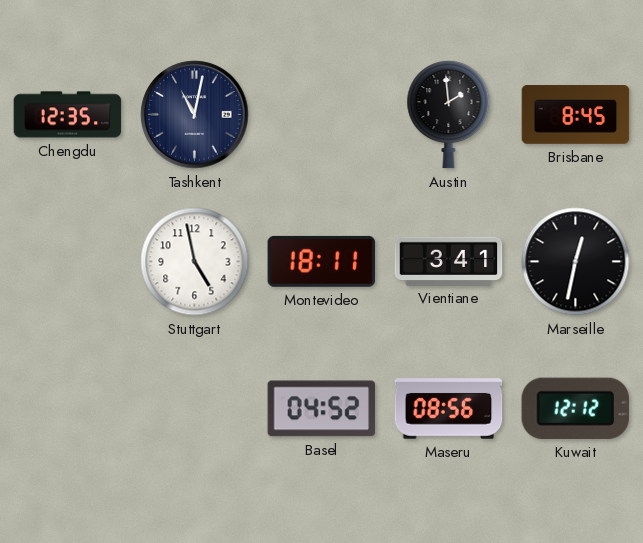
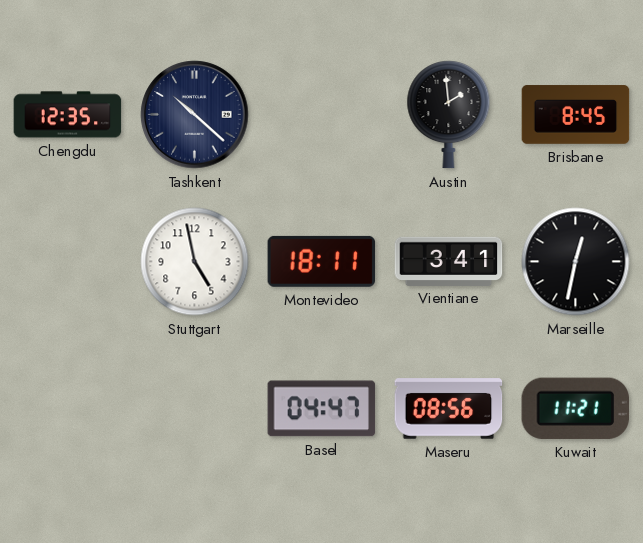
Tashkent: 11:02 -> 10:22 (195, 115)
Basel: 04:52 -> 04:47 (322, 409)
Kuwait: 12:12 -> 11:21 (576, 408)
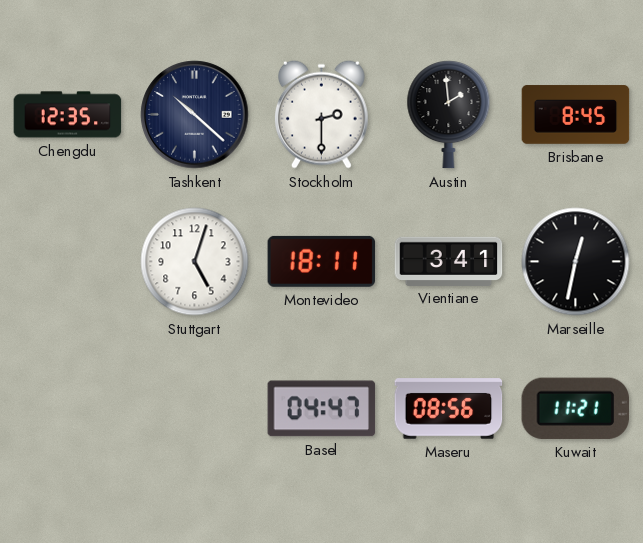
Stockholm: none -> 2:30 (321, 114)
Stuttgart: 4:58 -> 5:03 (195, 262)
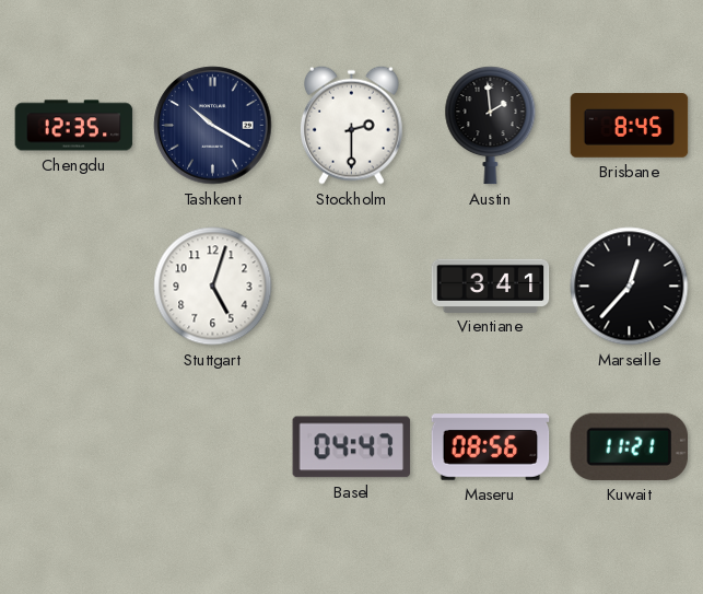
Tashkent: 10:22 -> 10:20 (213, 126)
Montevideo: 18:11 -> none (322, 261)
Marseille: 12:32 -> 12:37 (630, 287)
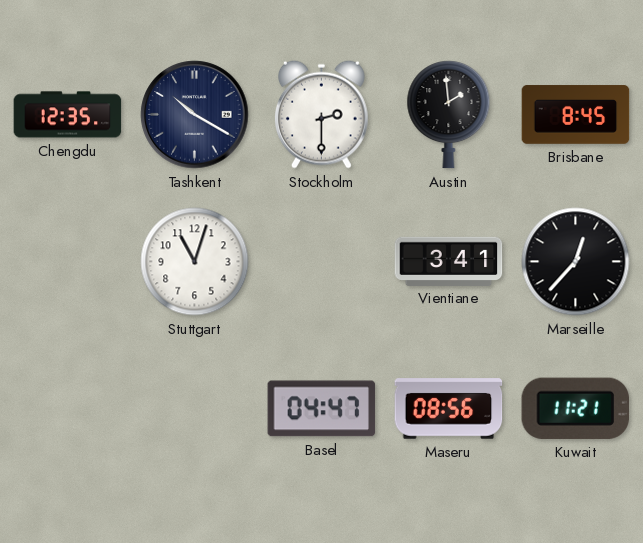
Stuttgart: 5:03 -> 11:03 (195, 262)
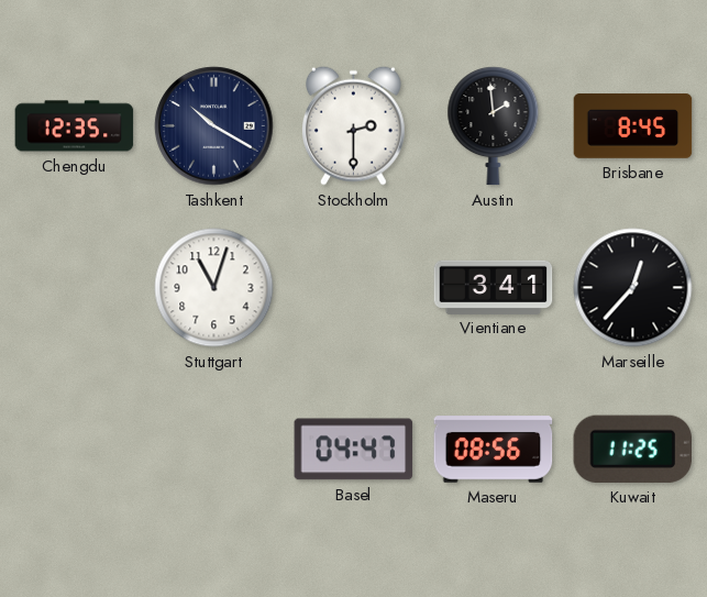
Kuwait: 11:21 -> 11:25 (633, 449)
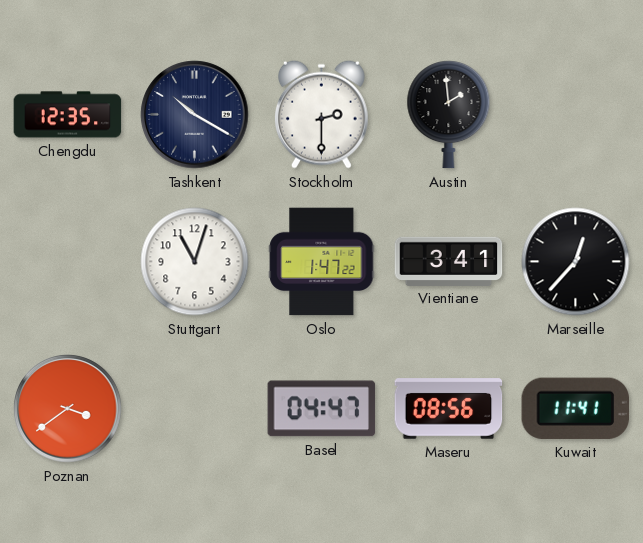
Brisbane: 8:45 -> none (633, 126)
Oslo: none -> 1:47 (322, 262)
Poznan: none -> 3:39 (68, 409)
Kuwait: 11:25 -> 11:41 (576, 408)
